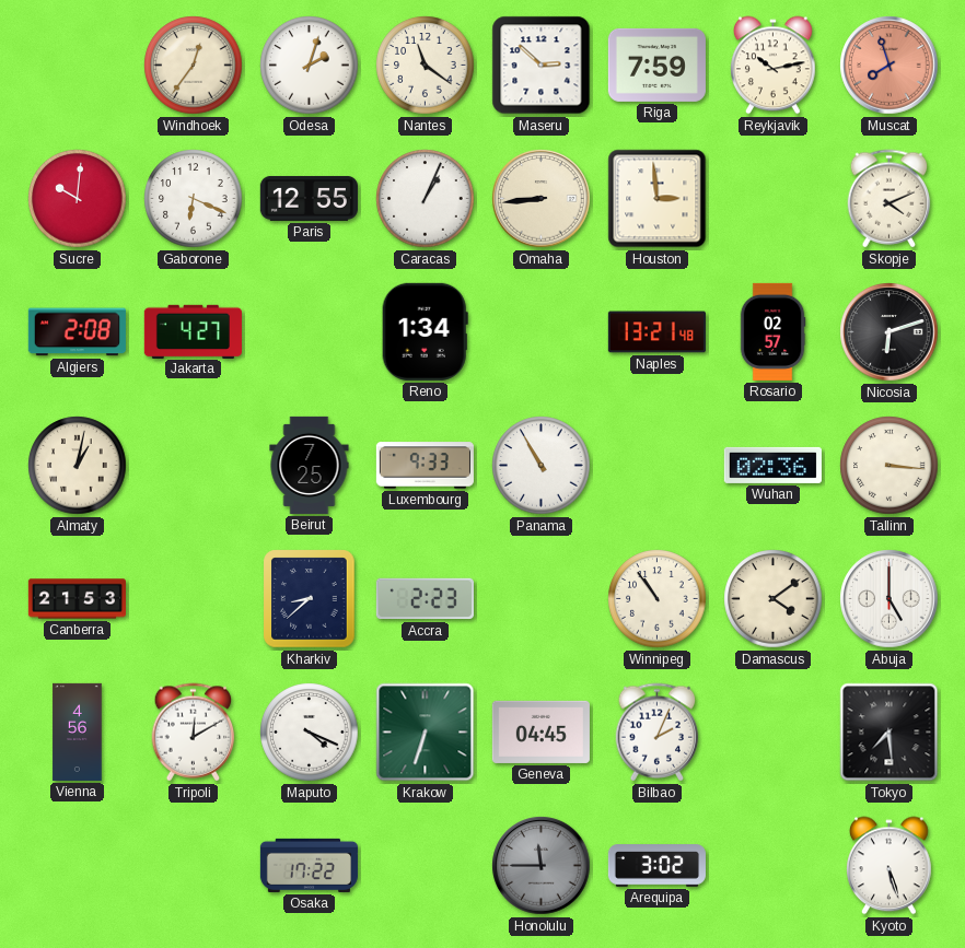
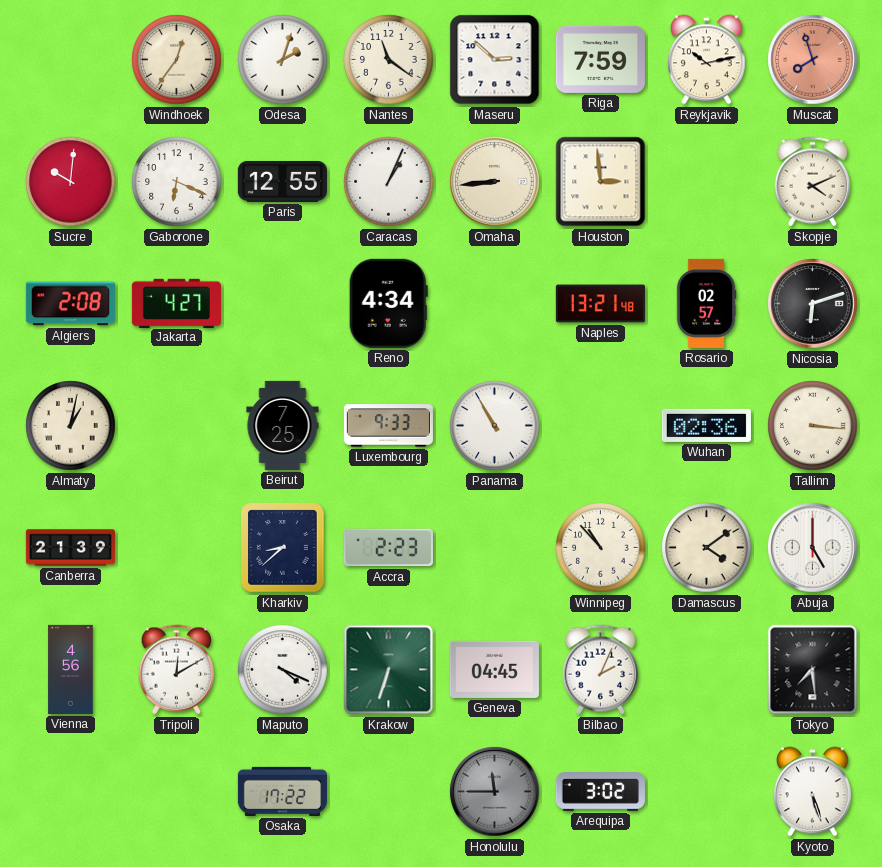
Reno: 1:34 -> 4:34 (388, 303)
Canberra: 21:53 -> 21:39 (70, 548)
Winnipeg: 10:54 -> 10:53 (601, 548)
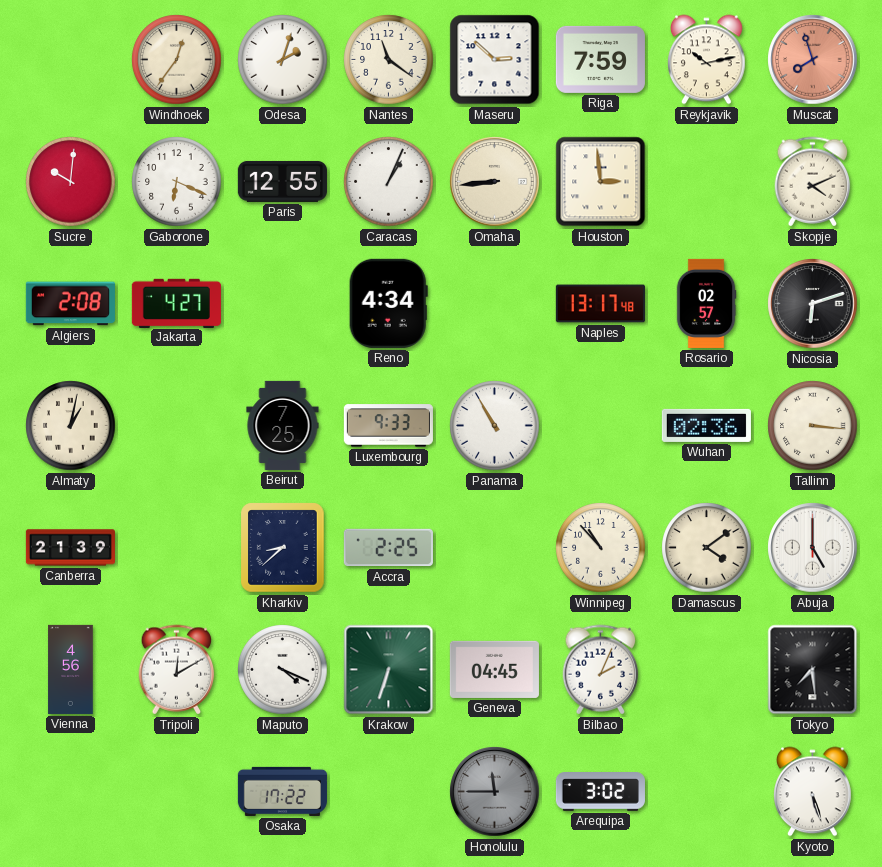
Naples: 13:21 -> 13:17 (600, 304)
Accra: 2:23 -> 2:25 (388, 548)
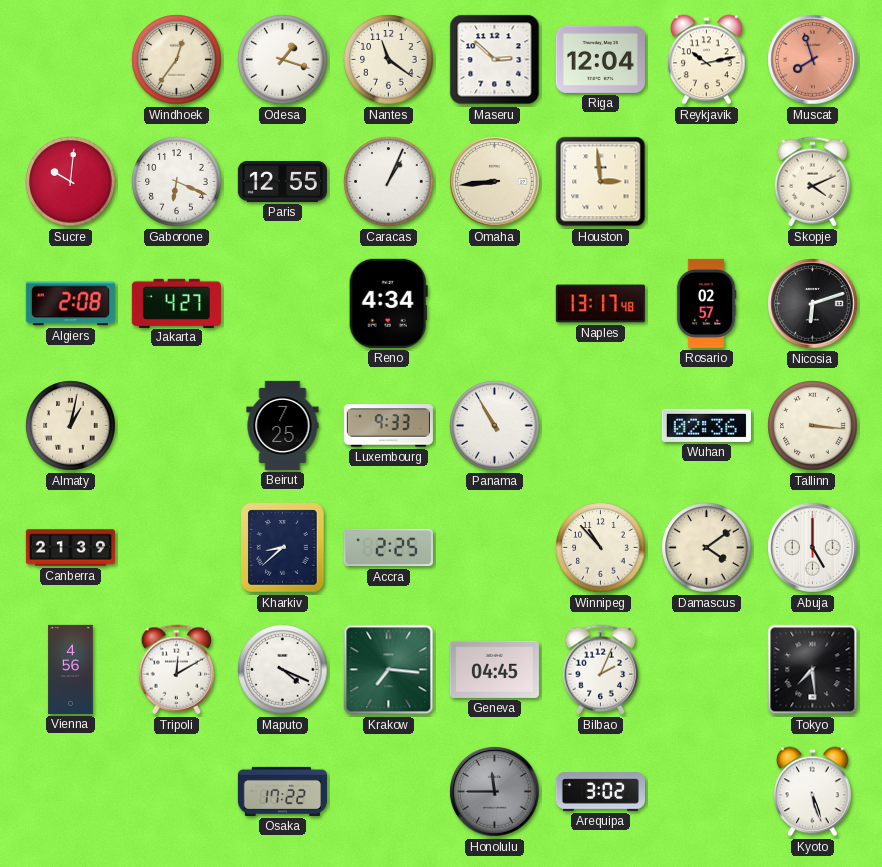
Odesa: 2:03 -> 1:18 (283, 60)
Riga: 7:59 -> 12:04 (600, 59)
Krakow: 6:33 -> 7:16 (389, 670)
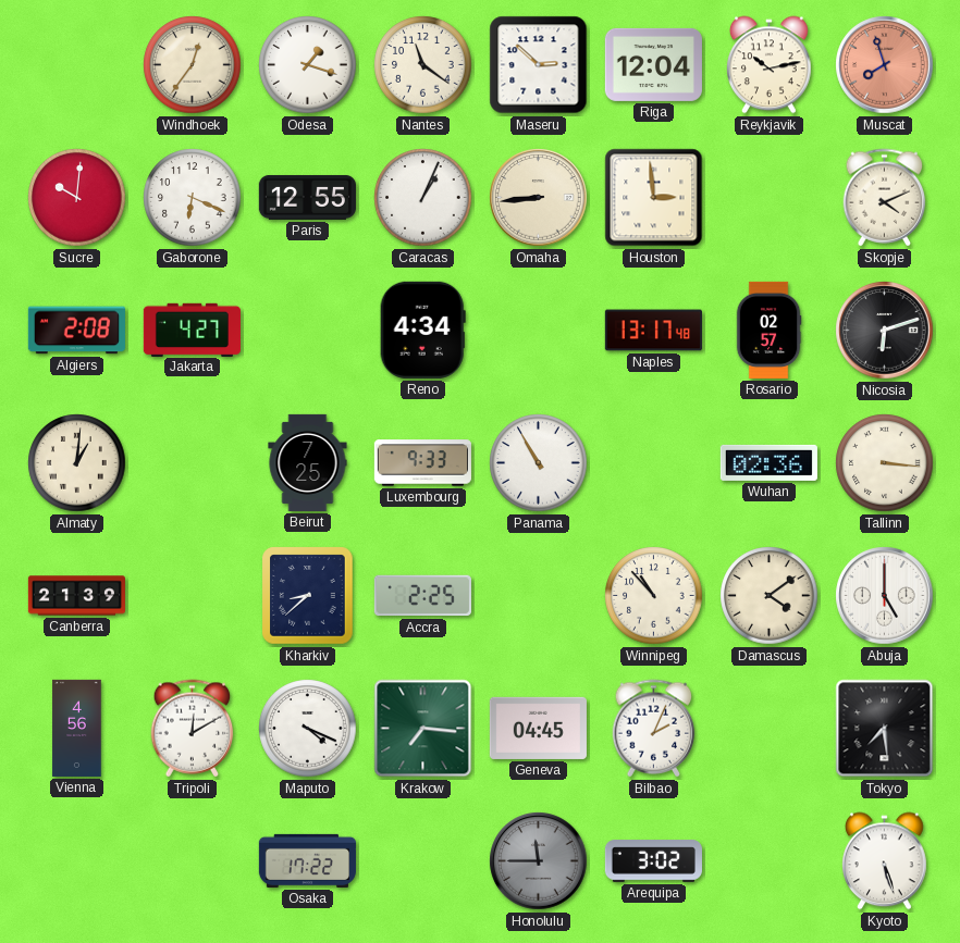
Almaty: 1:02 -> 1:01 (77, 463)
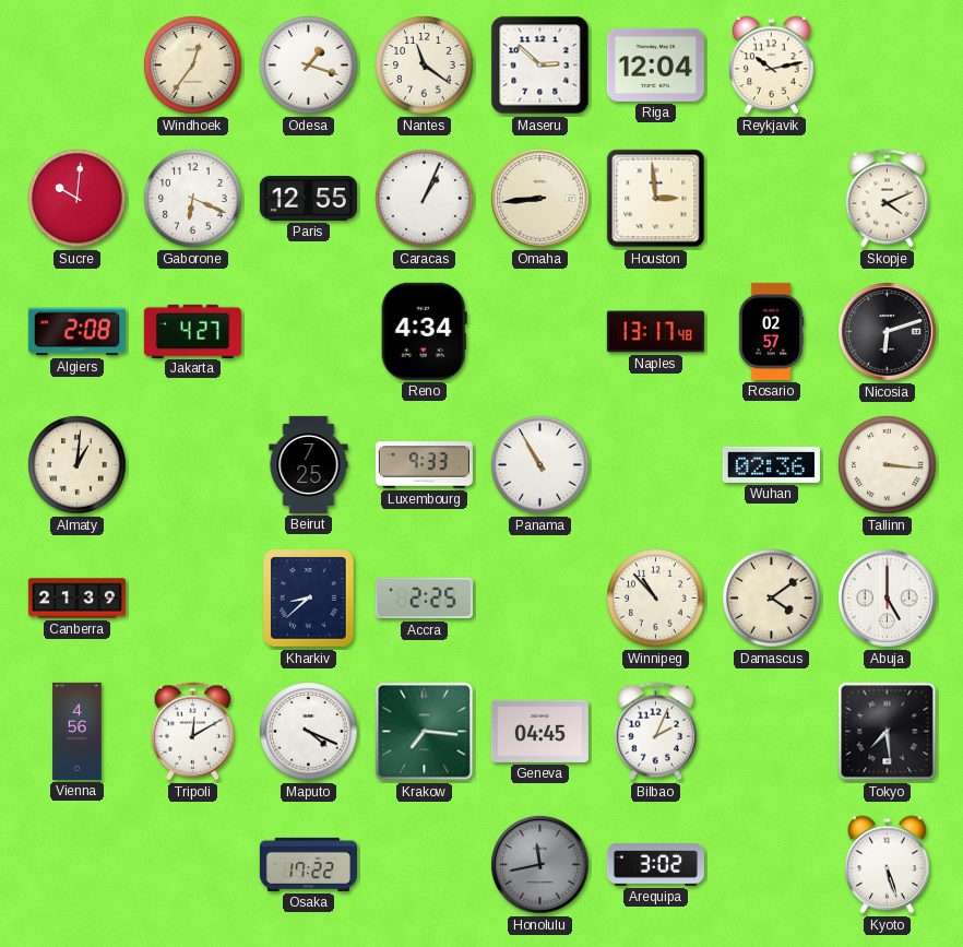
Muscat: 7:57 -> none (885, 65)
Honolulu: 11:45 -> 11:43 (540, 865)
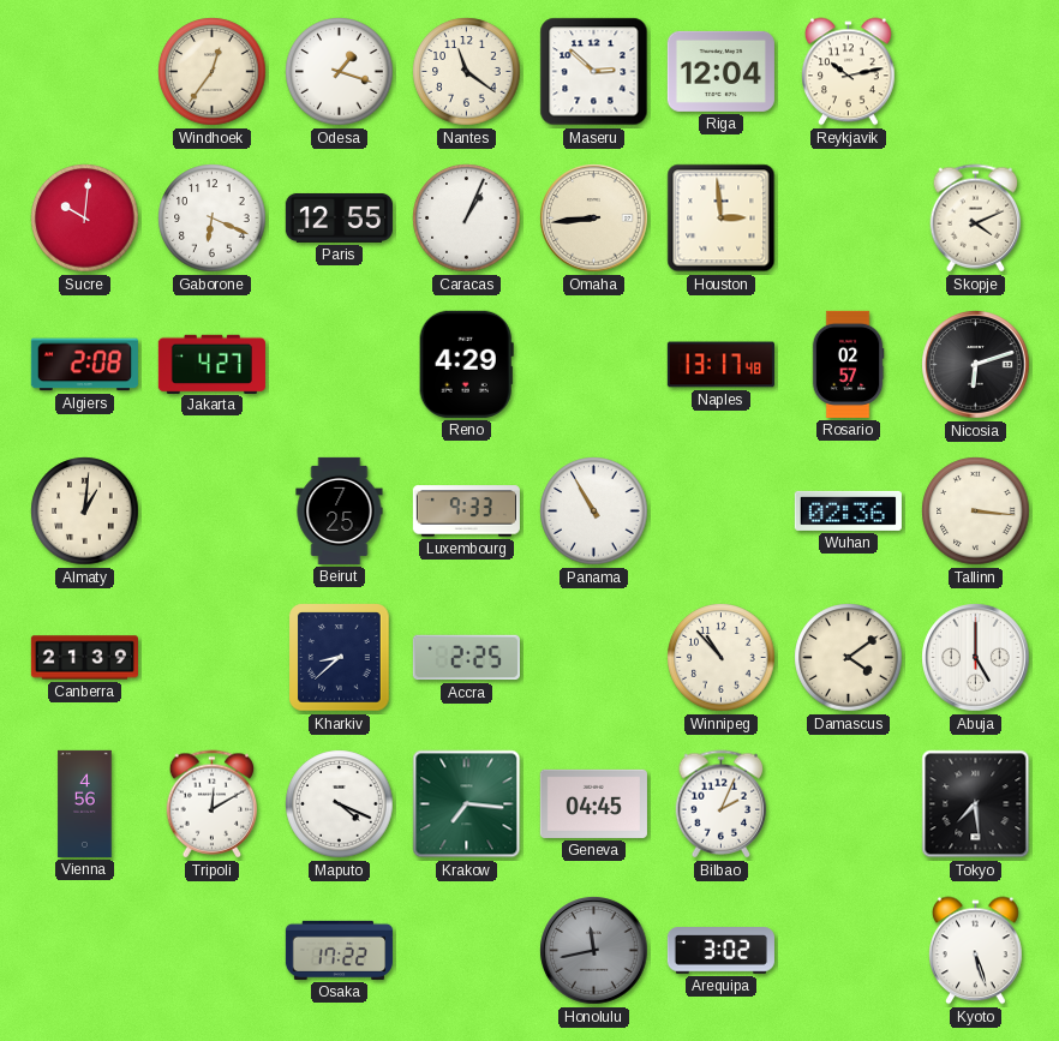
Reno: 4:34 -> 4:29 (466, 364)
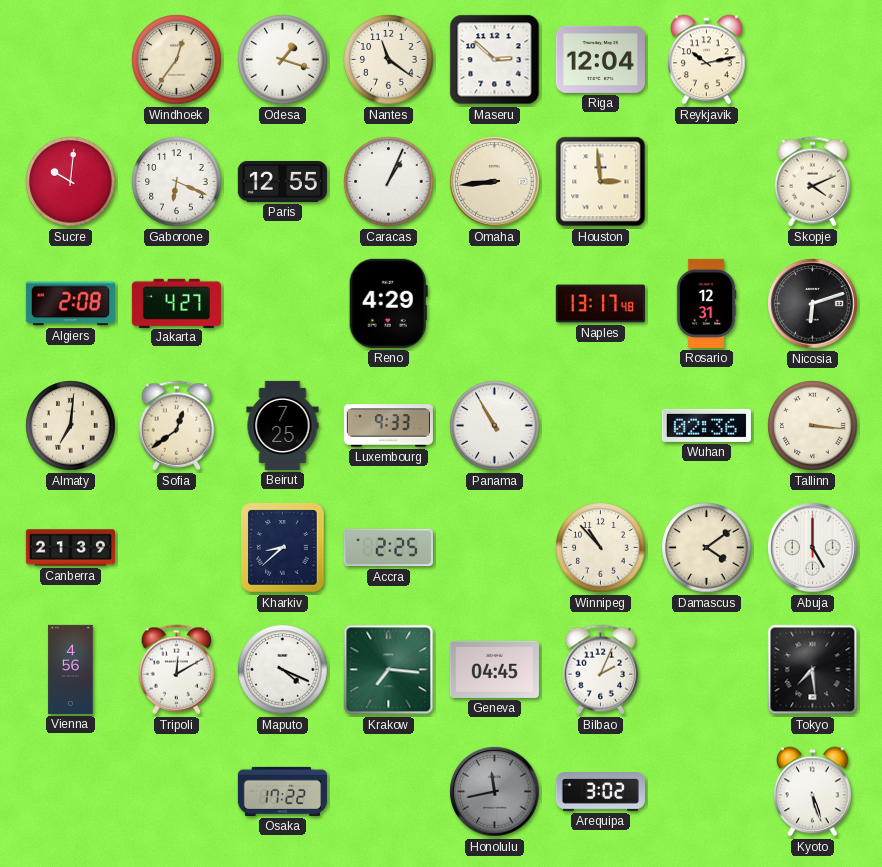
Rosario: 02:57 -> 12:31 (706, 303)
Almaty: 1:01 -> 7:01 (71, 426)
Sofia: none -> 12:39 (177, 426)
